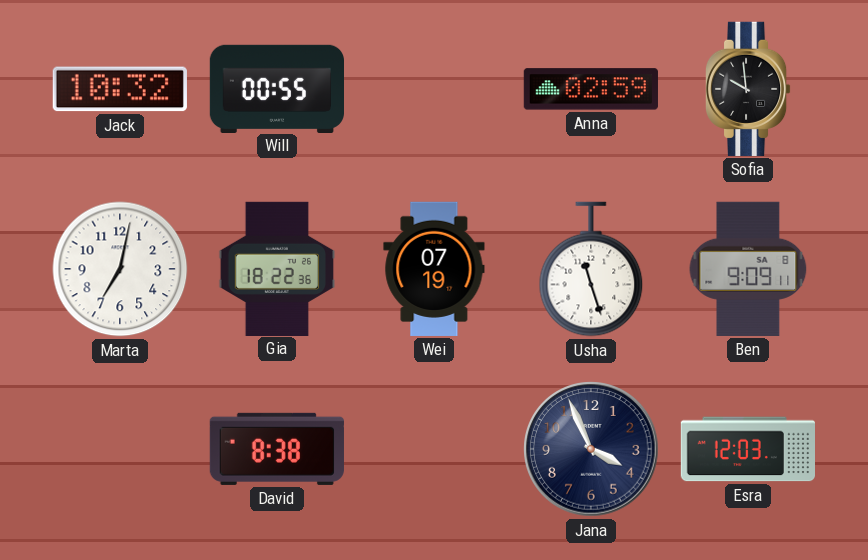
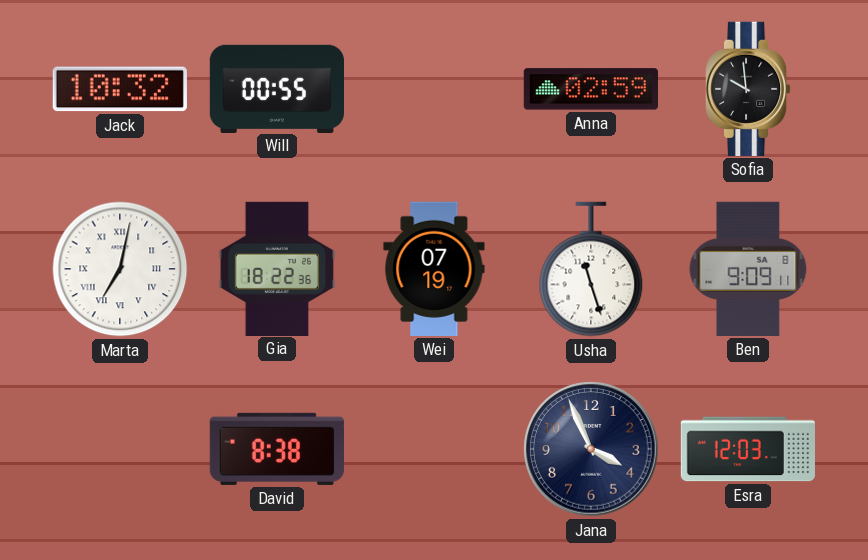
Marta numerals: Arabic -> Roman (120, 269)
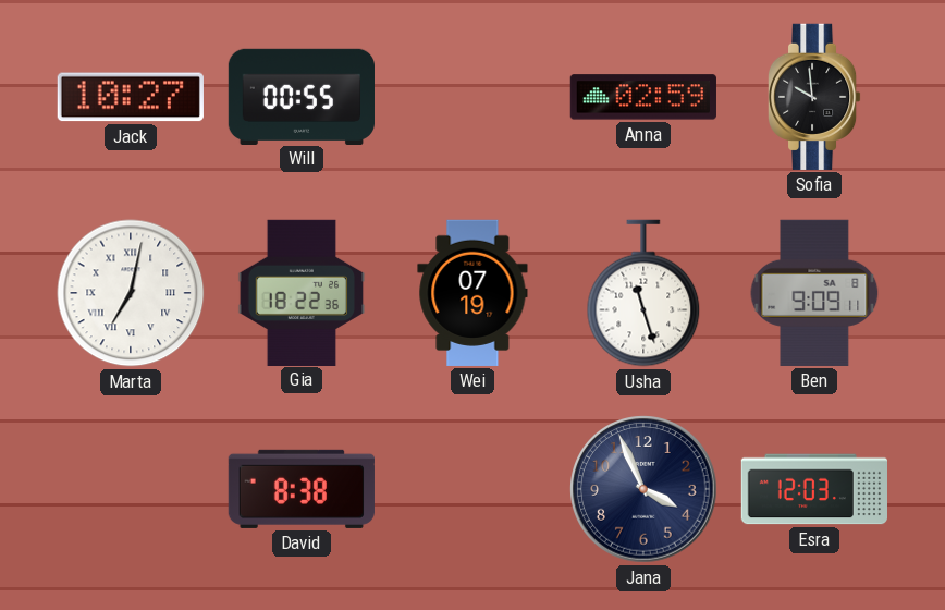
Jack: 10:32 -> 10:27 (131, 97)
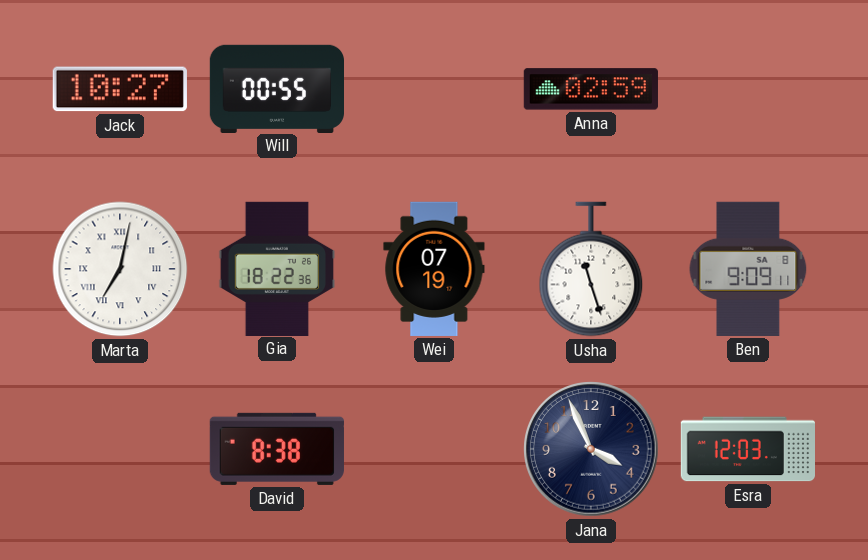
Sofia: 9:59 -> none (814, 97)
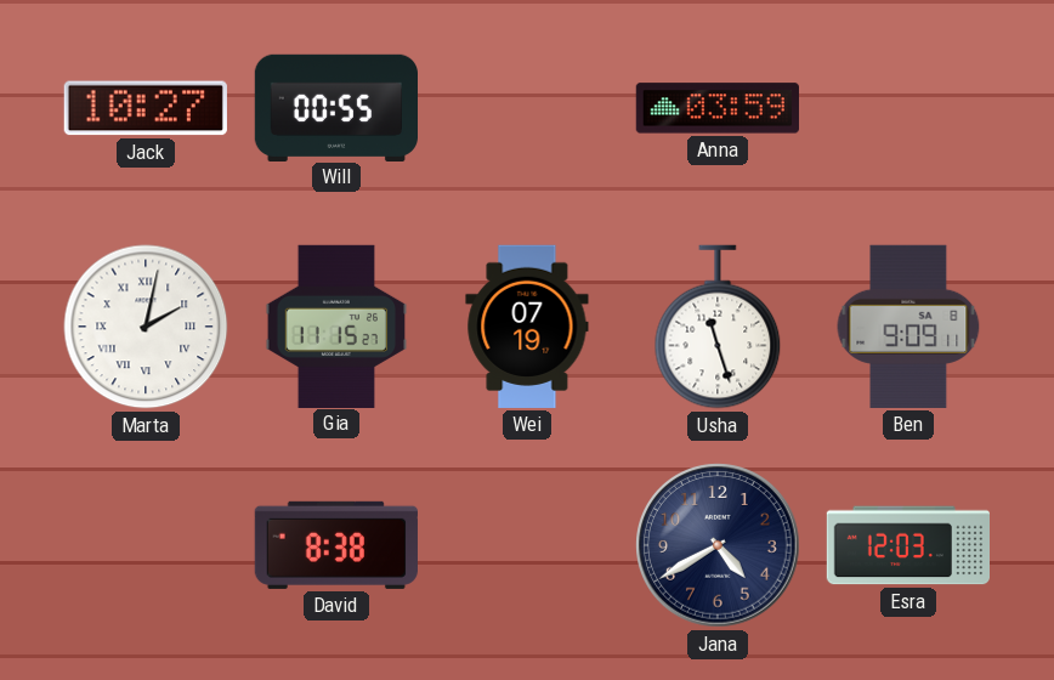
Anna: 02:59 -> 03:59 (718, 108)
Marta: 7:02 -> 2:02 (146, 327)
Gia: 18:22 -> 11:15 (336, 325)
Jana: 3:56 -> 4:40 (718, 545)
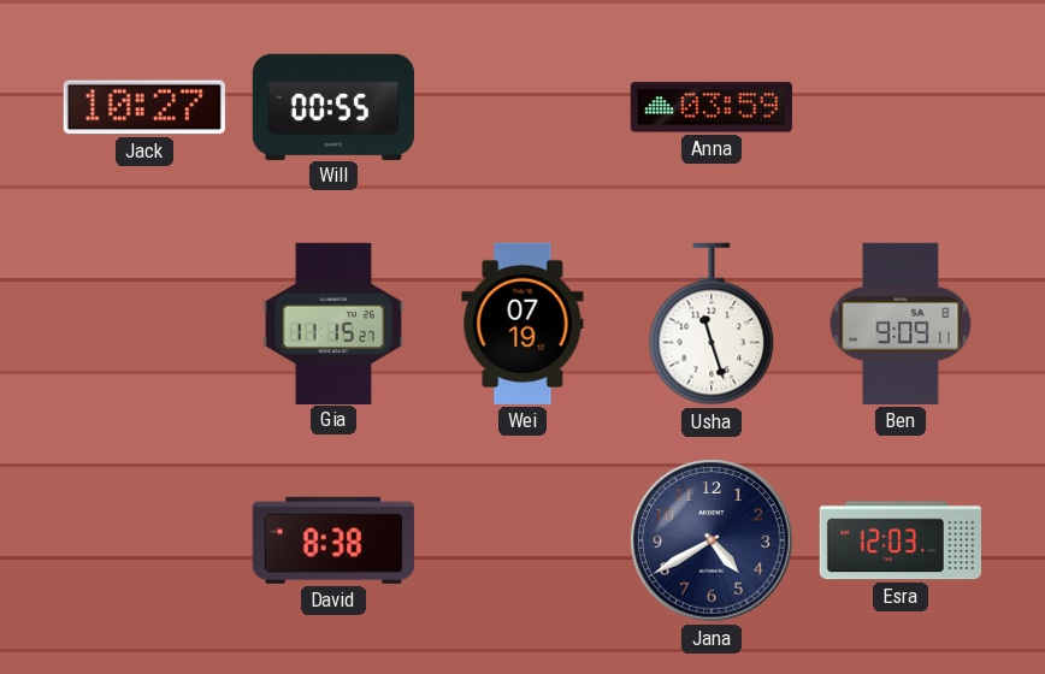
Marta: 2:02 -> none (146, 327)
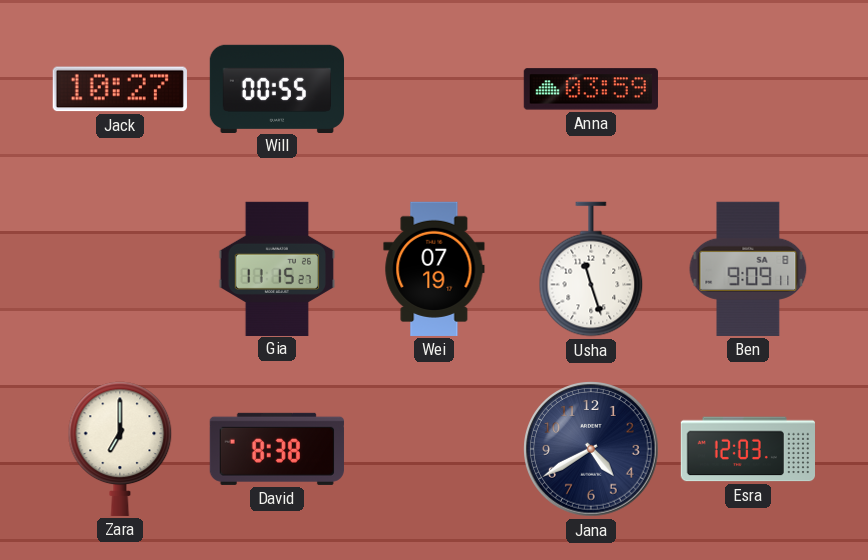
Zara: none -> 7:00 (120, 449)
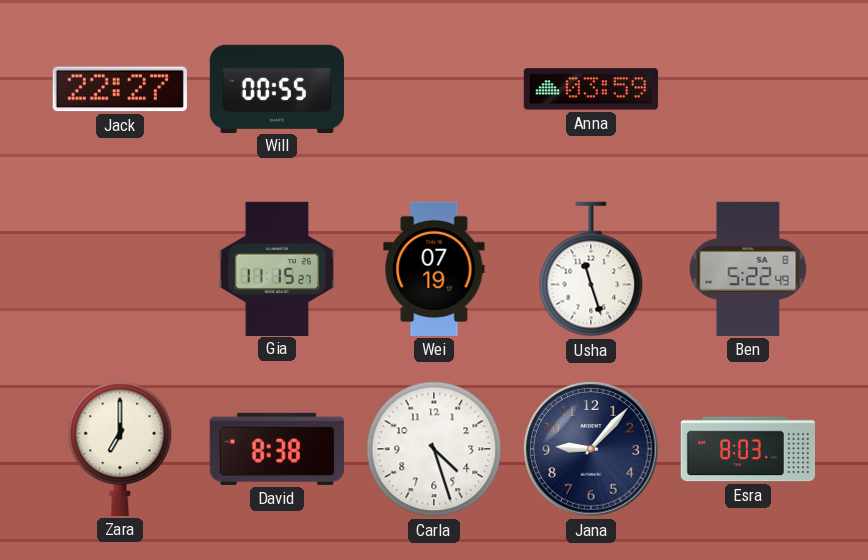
Jack: 10:27 -> 22:27 (120, 89)
Ben: 9:09 -> 5:22 (748, 269)
Carla: none -> 4:27 (434, 449)
Jana: 4:40 -> 9:07 (591, 449)
Esra: 12:03 -> 8:03 (747, 449)
